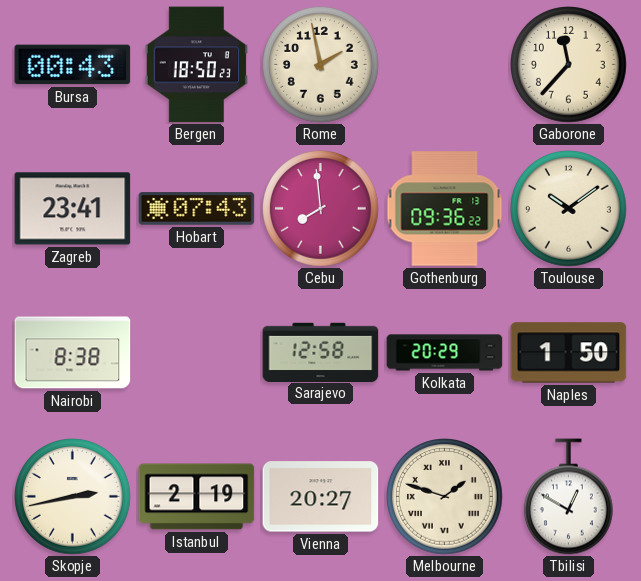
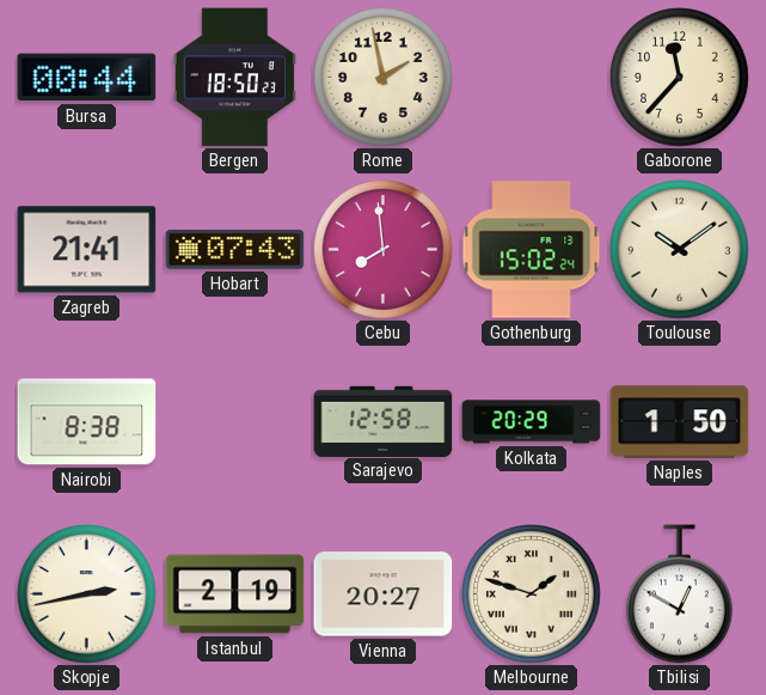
Bursa: 00:43 -> 00:44 (87, 78)
Zagreb: 23:41 -> 21:41 (87, 250)
Gothenburg: 09:36 -> 15:02 (532, 250)
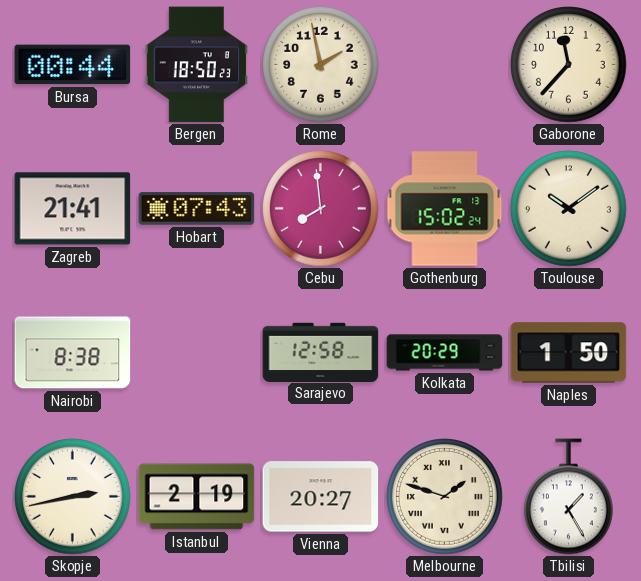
Tbilisi: 12:50 -> 1:25 (568, 497)
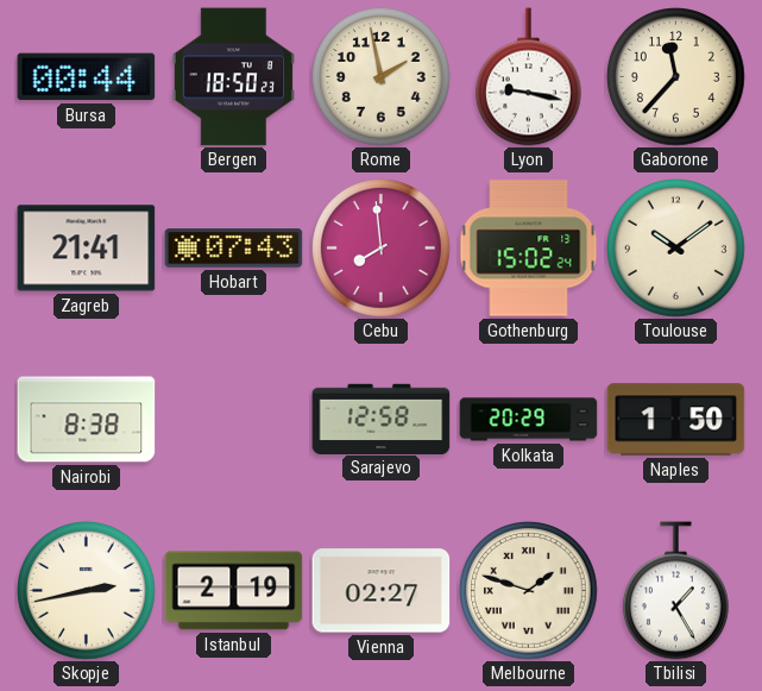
Lyon: none -> 9:17 (528, 77)
Vienna: 20:27 -> 02:27 (382, 591)
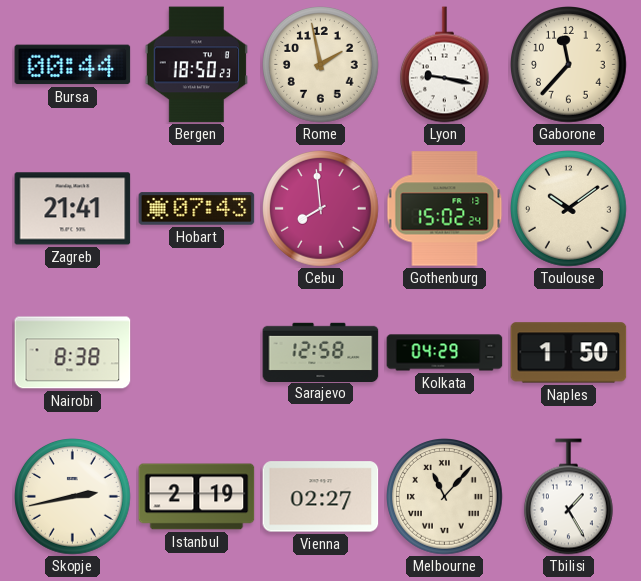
Kolkata: 20:29 -> 04:29 (445, 353)
Melbourne: 1:48 -> 11:07 (445, 497)
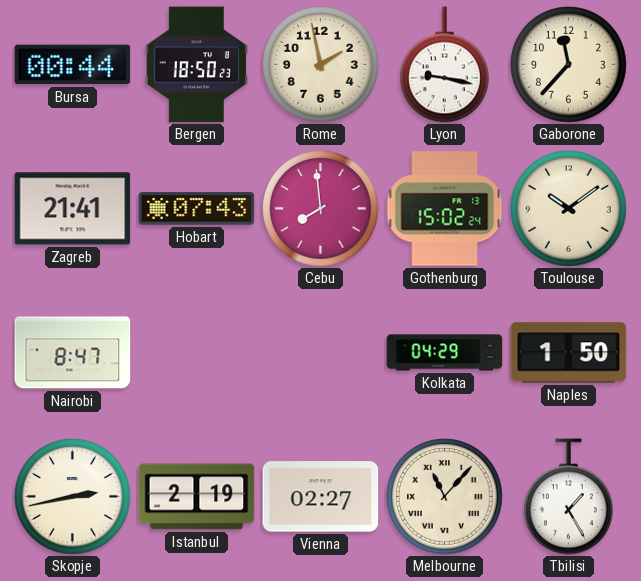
Nairobi: 8:38 -> 8:47 (73, 353)
Sarajevo: 12:58 -> none (321, 352)
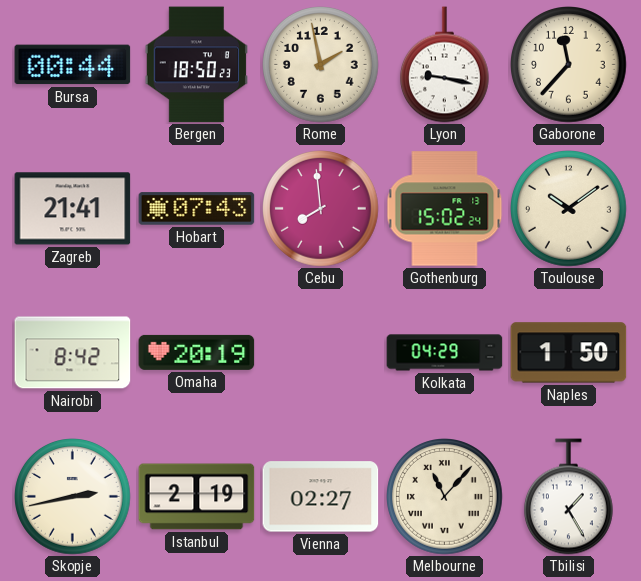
Nairobi: 8:47 -> 8:42 (73, 353)
Omaha: none -> 20:19 (197, 352)
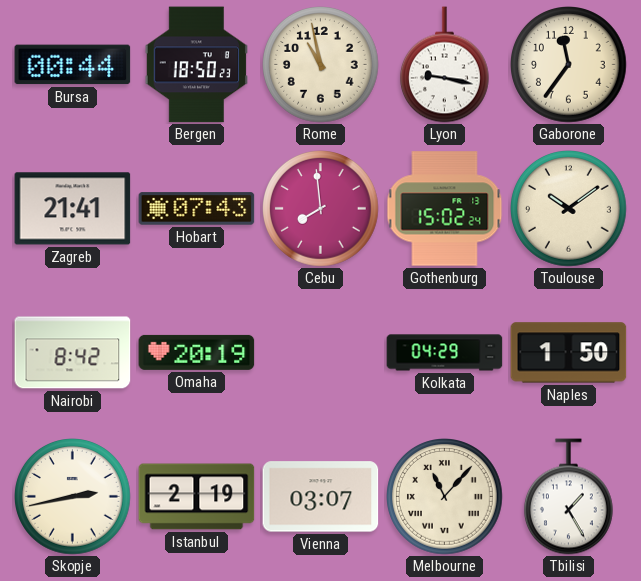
Rome: 1:58 -> 10:58 (321, 65)
Gaborone: 11:37 -> 11:36 (569, 65)
Vienna: 02:27 -> 03:07 (321, 497)
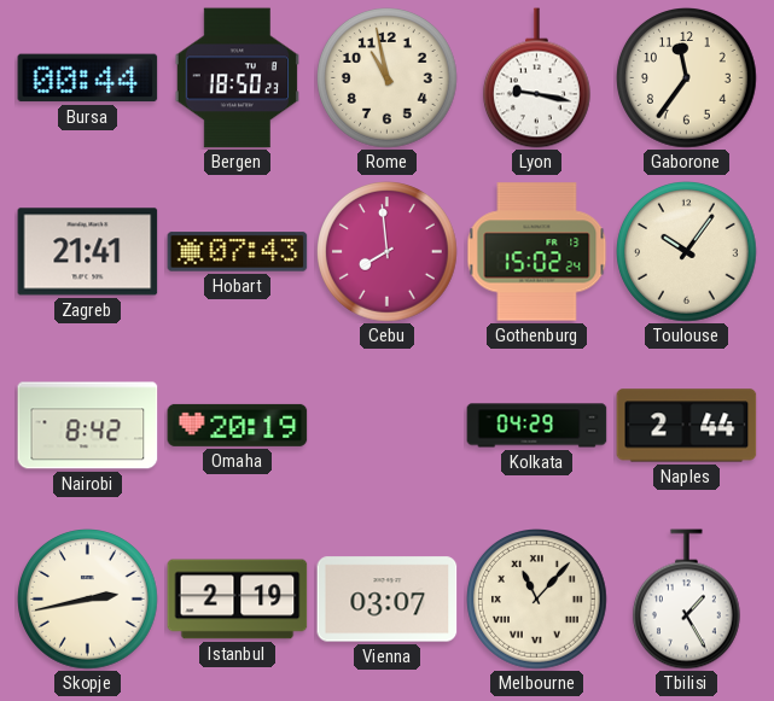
Toulouse: 10:09 -> 10:06 (687, 252)
Naples: 1:50 -> 2:44 (687, 426)
